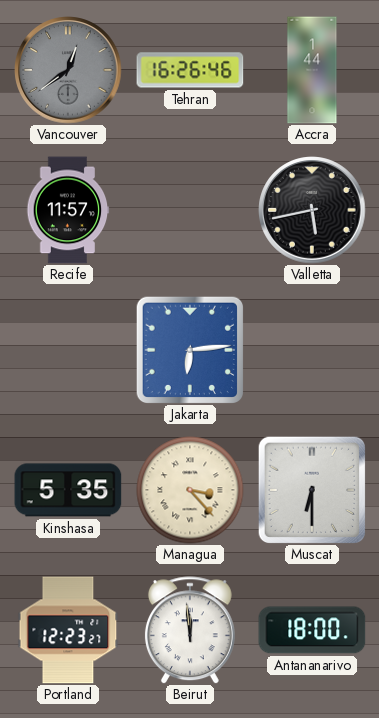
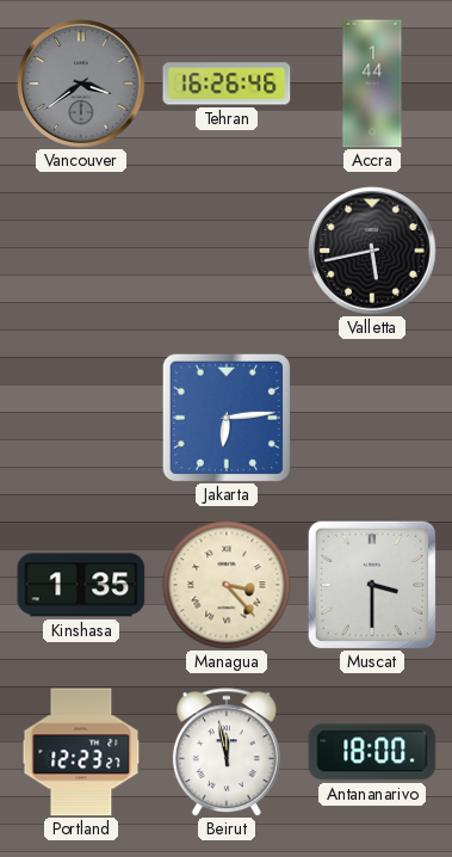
Vancouver: 12:39 -> 3:39 (81, 84)
Recife: 11:57 -> none (68, 210)
Kinshasa: 5:35 -> 1:35 (81, 585)
Muscat: 6:30 -> 3:30 (372, 585)
Beirut: 11:59 -> 11:58 (227, 752)
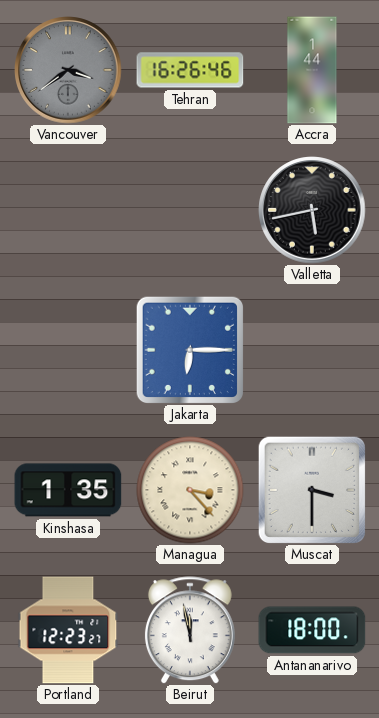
Jakarta: 6:14 -> 6:15 (190, 350)
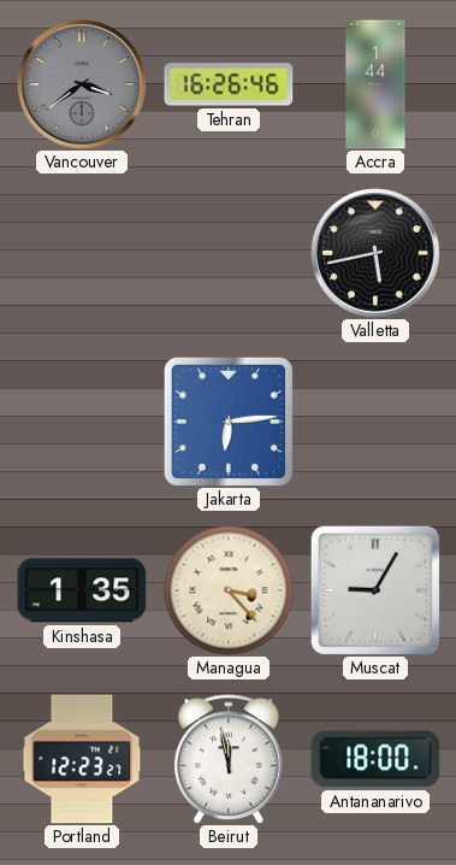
Jakarta: 6:15 -> 6:14 (229, 422)
Muscat: 3:30 -> 9:05 (375, 590)
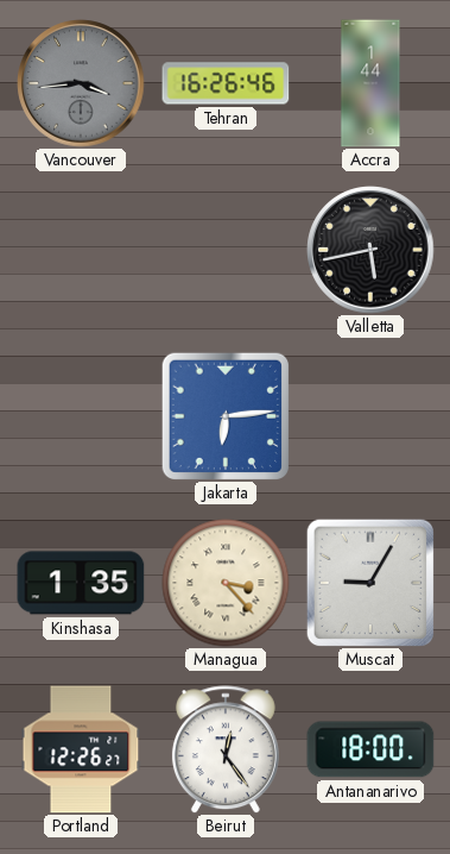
Vancouver: 3:39 -> 3:44 (81, 83)
Portland: 12:23 -> 12:26 (81, 749)
Beirut: 11:58 -> 12:24 (226, 749)
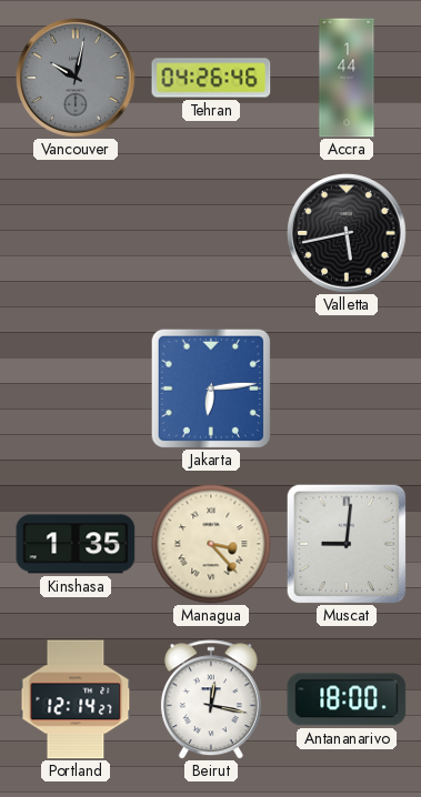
Vancouver: 3:44 -> 10:02 (76, 78)
Tehran: 16:26 -> 04:26 (211, 78)
Muscat: 9:05 -> 9:01 (347, 544)
Portland: 12:26 -> 12:14 (76, 699)
Beirut: 12:24 -> 12:17 (211, 699)
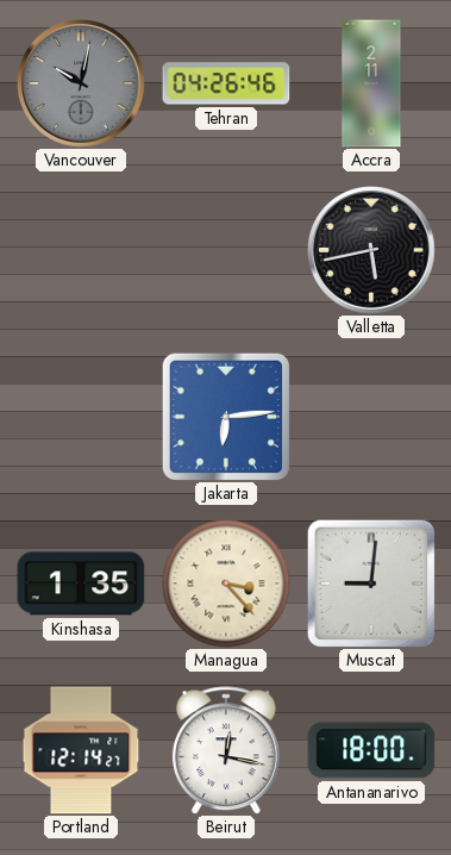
Accra: 1:44 -> 2:11 (371, 83)
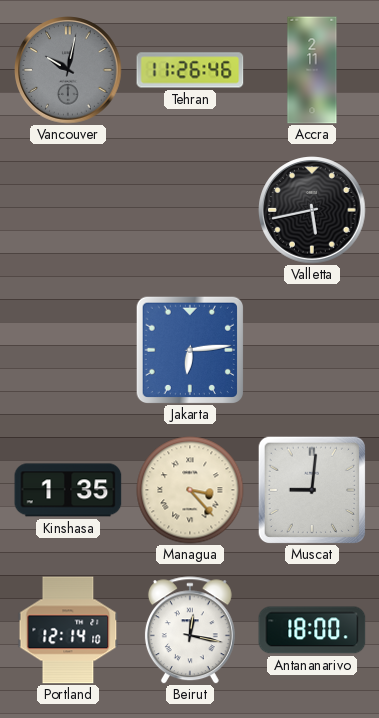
Tehran: 04:26 -> 11:26 (190, 70)
Portland: 12:14:27 -> 12:14:10 (68, 630)
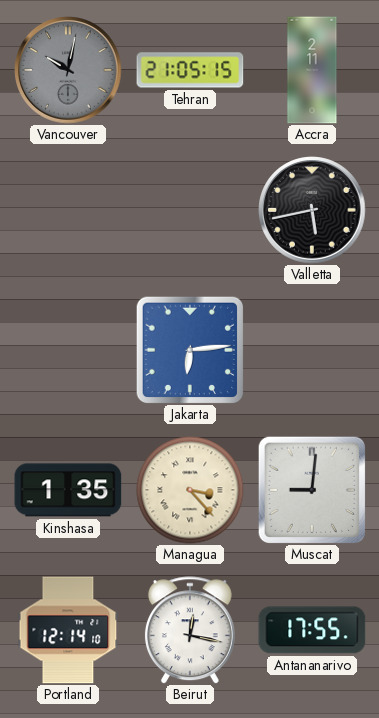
Tehran: 11:26 -> 21:05 (190, 70)
Antananarivo: 18:00 -> 17:55 (312, 630)
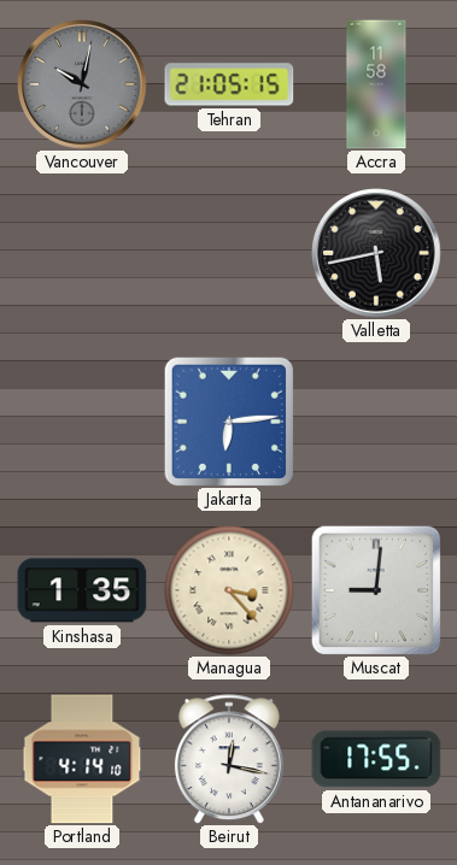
Accra: 2:11 -> 11:58 (376, 84)
Portland: 12:14 -> 4:14 (82, 759)
